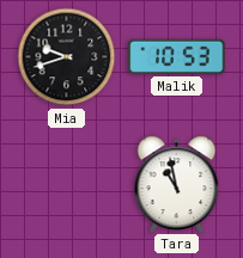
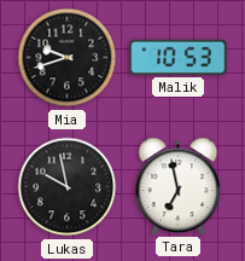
Lukas: none -> 9:58 (68, 187)
Tara: 10:58 -> 6:58 (179, 186)
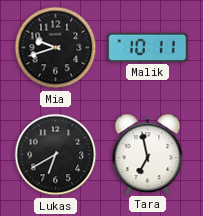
Malik: 10:53 -> 10:11 (148, 47)
Lukas: 9:58 -> 6:40 (56, 155)
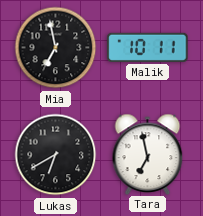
Mia: 9:42 -> 6:58 (56, 48)
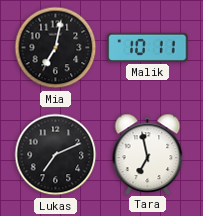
Mia: 6:58 -> 7:02 (56, 48)
Lukas: 6:40 -> 7:11 (56, 155)
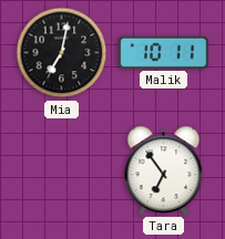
Lukas: 7:11 -> none (56, 155)
Tara: 6:58 -> 6:54 (164, 170)
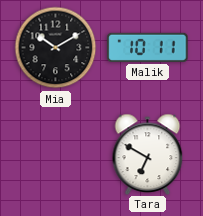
Mia: 7:02 -> 10:10 (56, 48)
Tara: 6:54 -> 6:50 (148, 154)
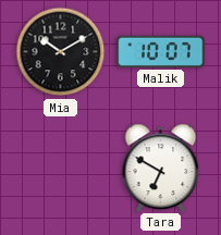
Malik: 10:11 -> 10:07 (161, 51)
